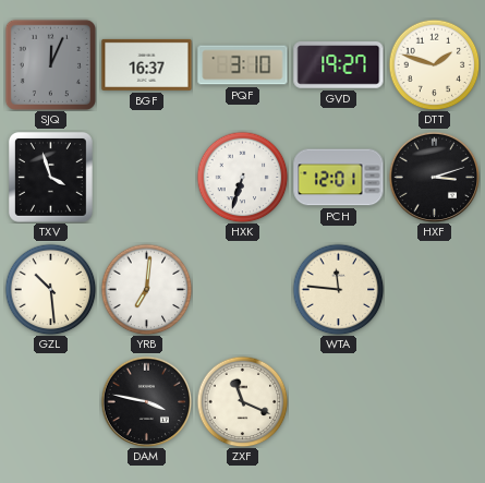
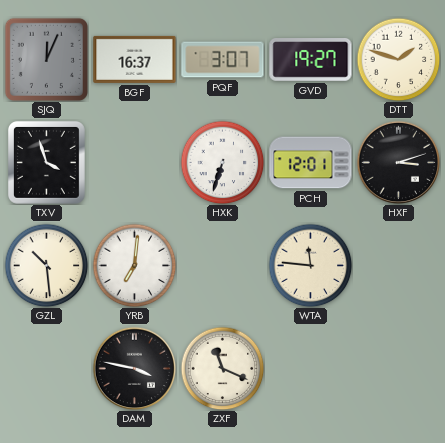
PQF: 3:10 -> 3:07 (223, 60)
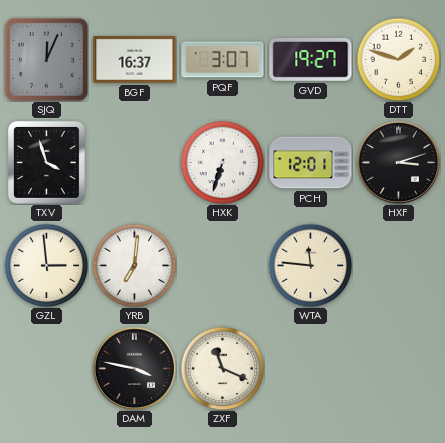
GZL: 10:29 -> 2:59 (46, 265)
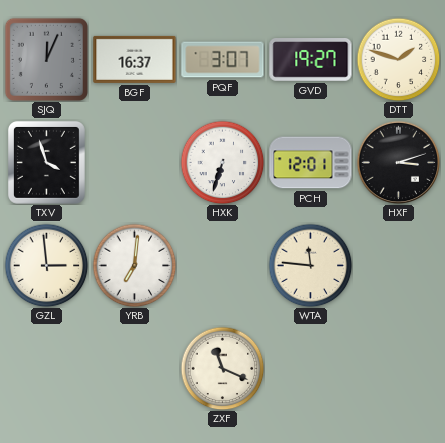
DAM: 3:47 -> none (134, 368)
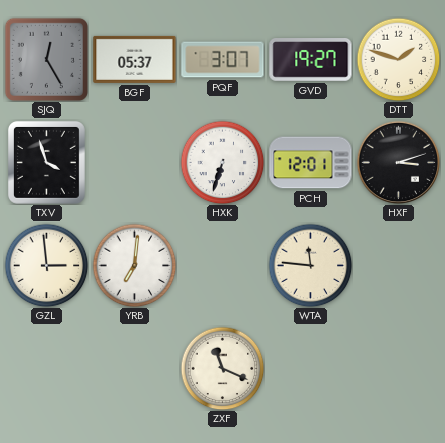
SJQ: 12:04 -> 12:25 (46, 59)
BGF: 16:37 -> 05:37 (135, 59)
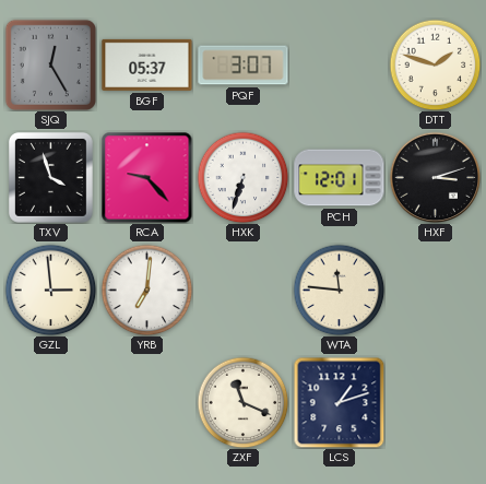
GVD: 19:27 -> none (311, 60)
RCA: none -> 9:23 (146, 177)
LCS: none -> 1:12 (339, 402)
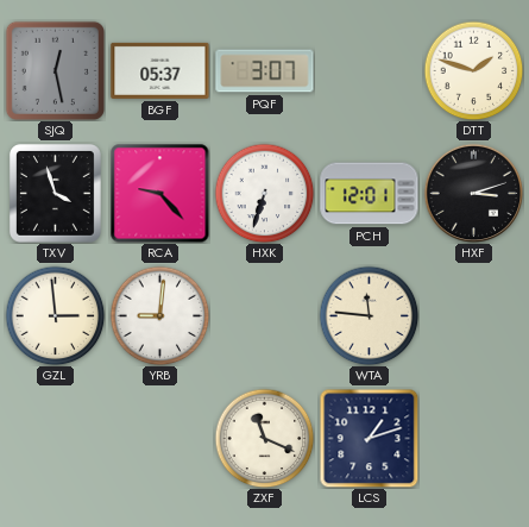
SJQ: 12:25 -> 12:28 (55, 70)
YRB: 7:01 -> 9:01 (159, 315)
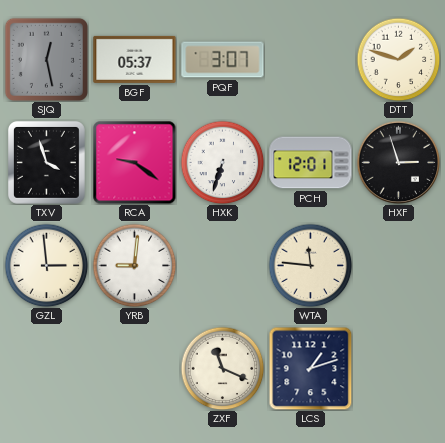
RCA: 9:23 -> 9:21 (134, 162)
HXF: 3:12 -> 2:57 (398, 162)
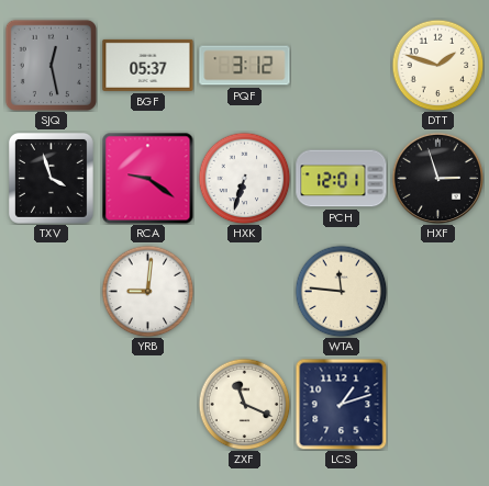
PQF: 3:07 -> 3:12 (245, 66)
GZL: 2:59 -> none (46, 265)
